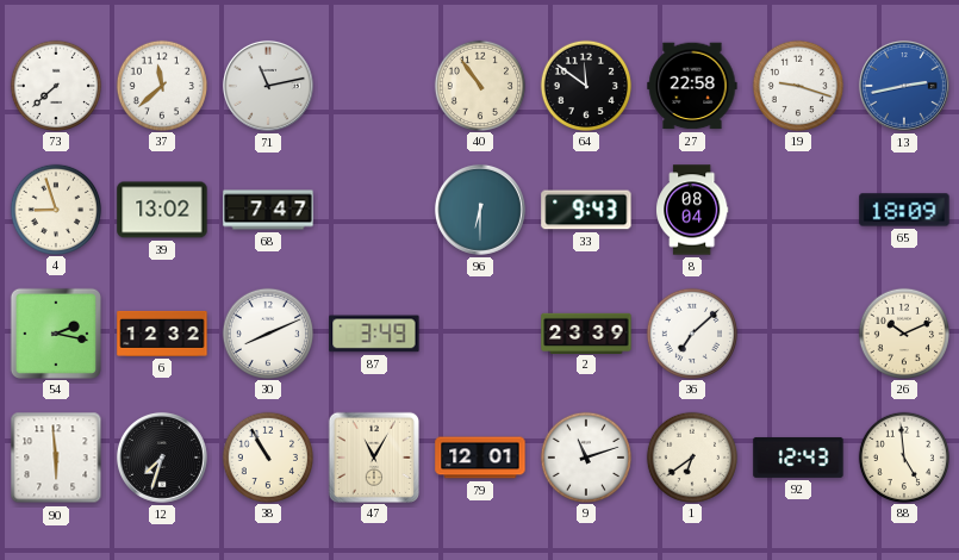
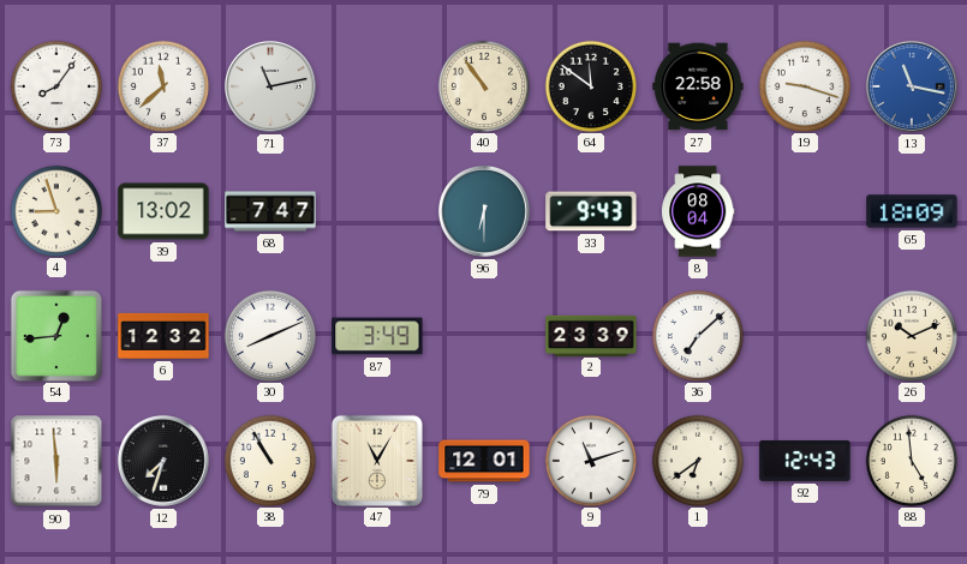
73: 7:38 -> 8:06 (55, 85)
13: 2:43 -> 11:17 (912, 86)
54: 2:17 -> 12:44 (55, 335)
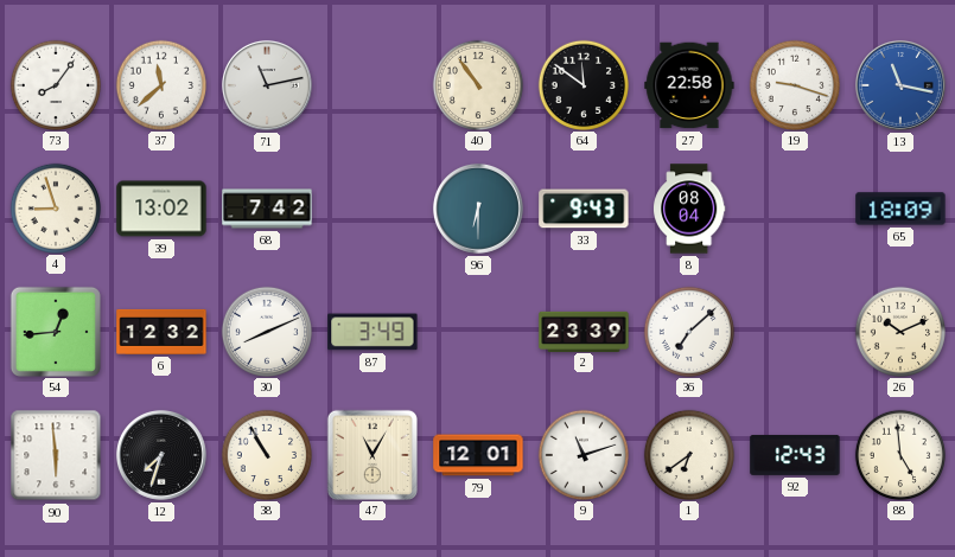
68: 7:47 -> 7:42 (267, 209)
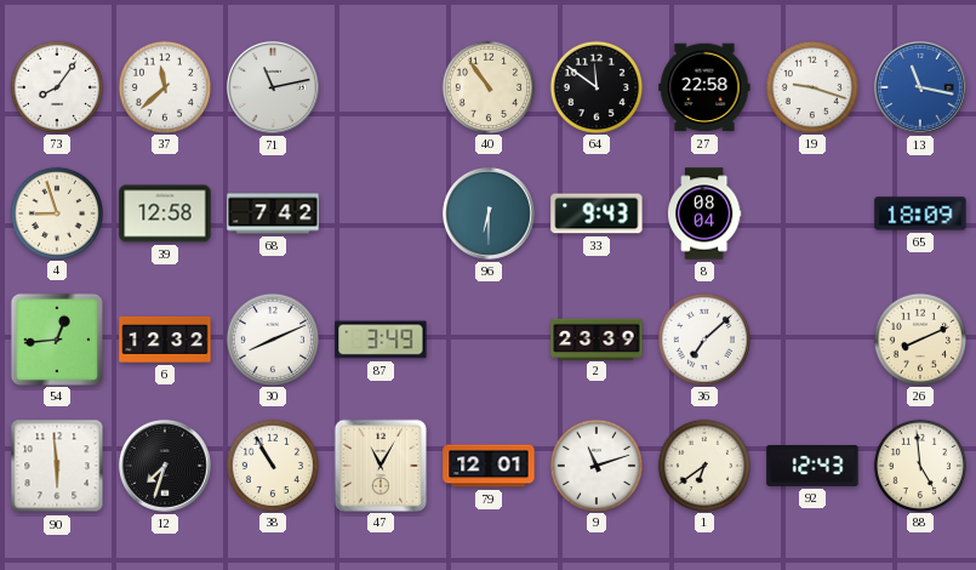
39: 13:02 -> 12:58 (165, 213)
26: 10:11 -> 8:11 (919, 338)
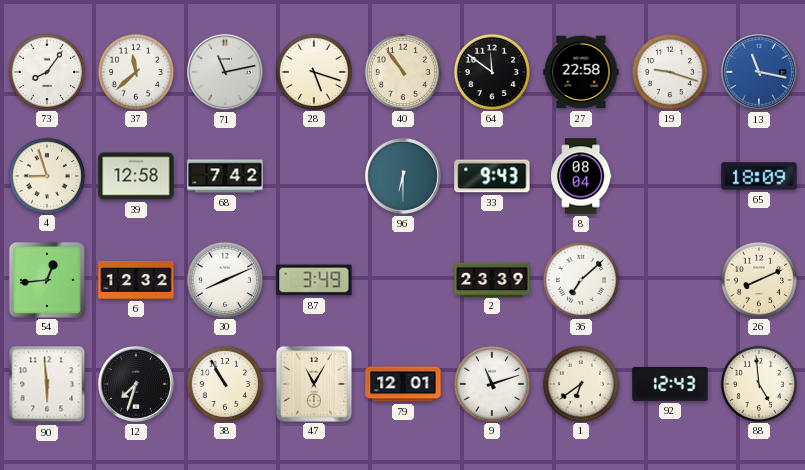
28: none -> 5:18 (313, 71)
